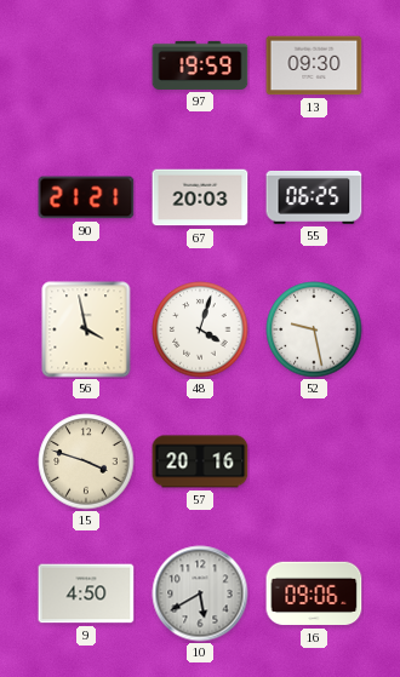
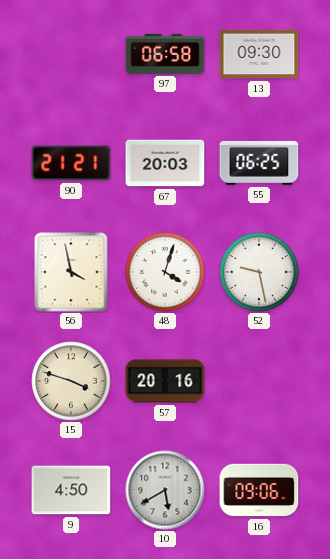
97: 19:59 -> 06:58 (165, 54)
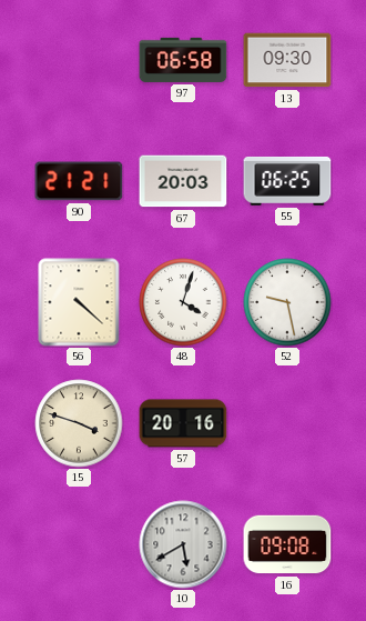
56: 3:58 -> 4:22 (79, 302)
9: 4:50 -> none (71, 490)
16: 09:06 -> 09:08 (287, 544)
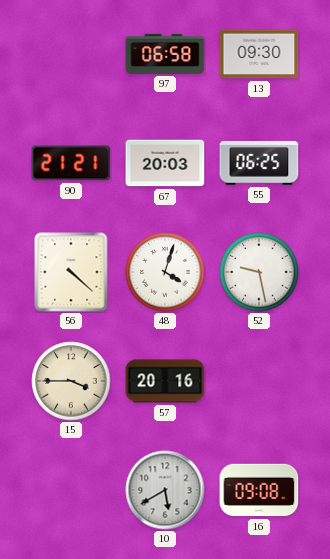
15: 3:48 -> 3:45 (71, 381)
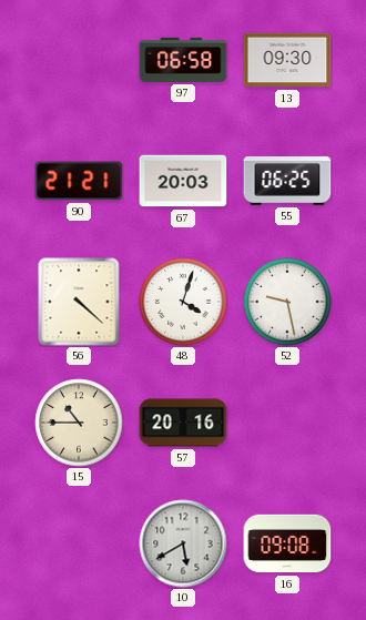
15: 3:45 -> 10:45 (79, 423)
